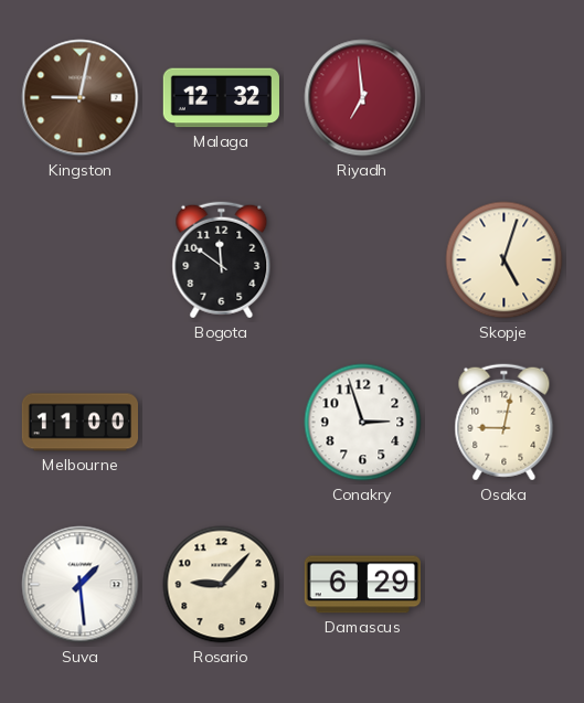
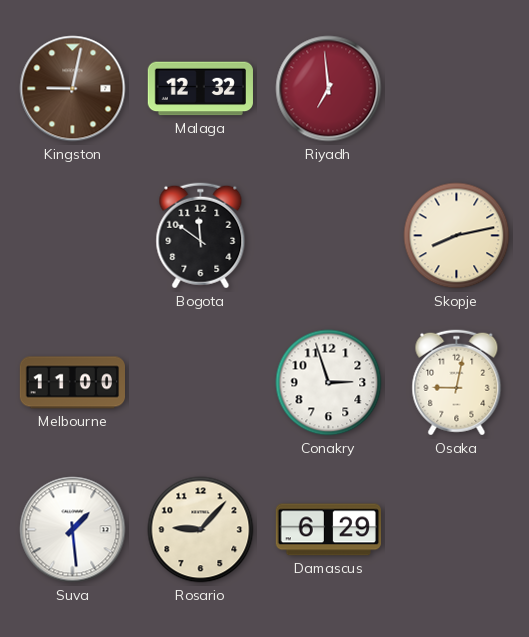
Skopje: 5:03 -> 8:13 (457, 236)
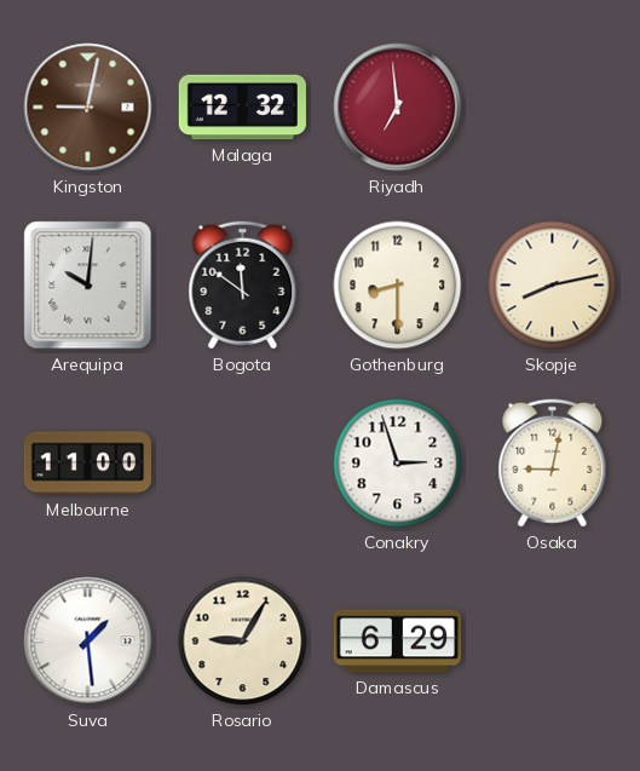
Arequipa: none -> 10:01 (88, 286)
Gothenburg: none -> 8:30 (398, 286)
Rosario: 9:07 -> 9:05 (243, 641)
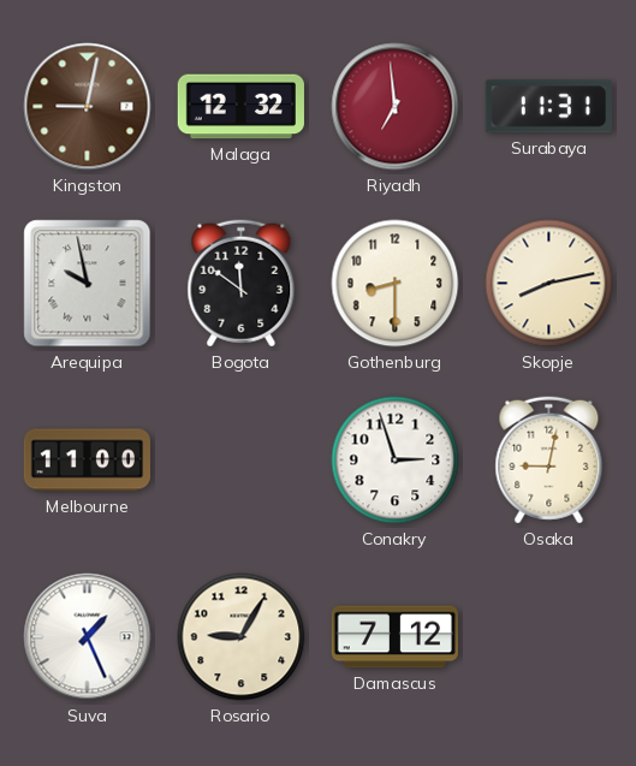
Surabaya: none -> 11:31 (548, 107)
Arequipa: 10:01 -> 9:58 (88, 284)
Suva: 1:29 -> 1:26 (88, 637)
Damascus: 6:29 -> 7:12 (394, 637)
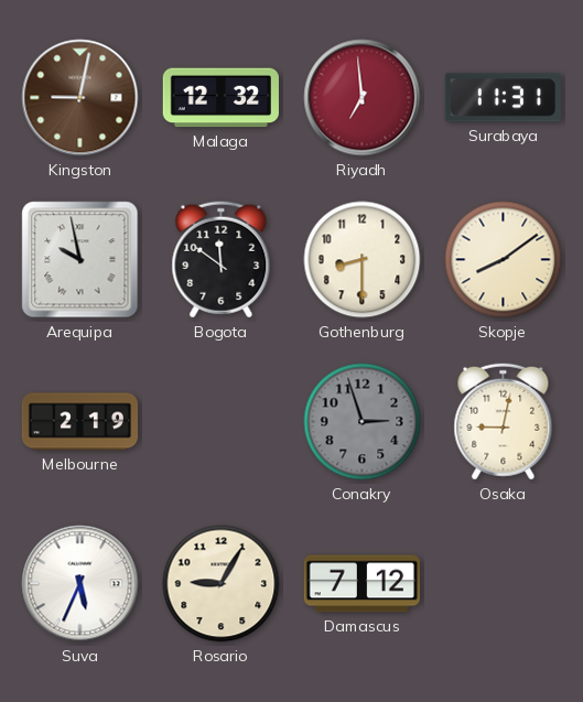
Skopje: 8:13 -> 8:09 (504, 260)
Melbourne: 11:00 -> 2:19 (79, 422)
Conakry dial: white -> grey (363, 422)
Suva: 1:26 -> 5:34 (80, 584)
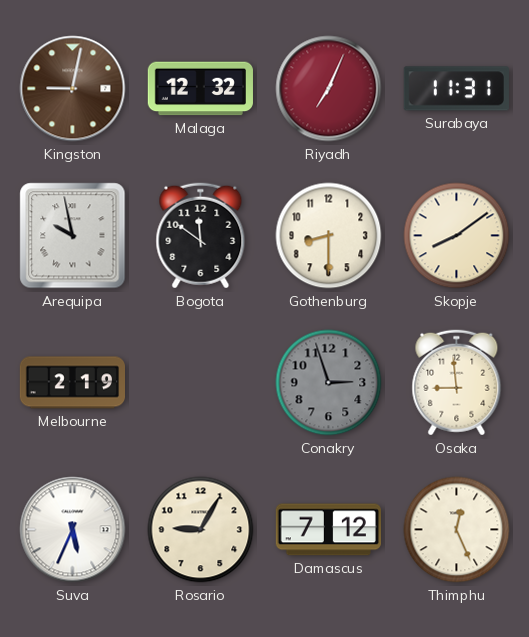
Riyadh: 6:59 -> 7:04 (329, 89)
Osaka: 9:02 -> 8:59 (457, 383)
Thimphu: none -> 12:26 (457, 530)
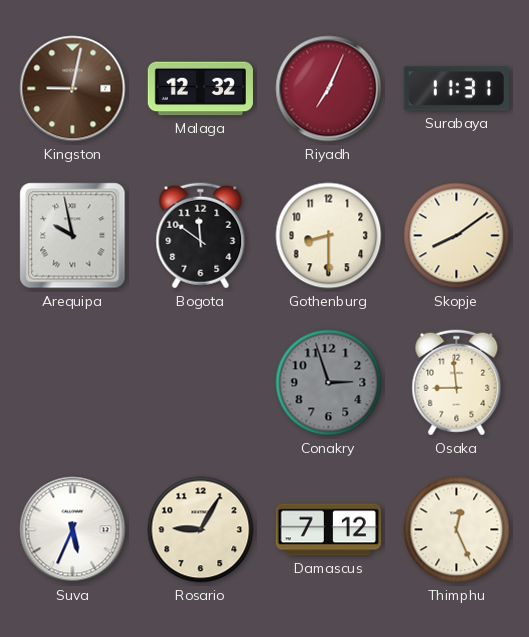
Melbourne: 2:19 -> none (72, 383)
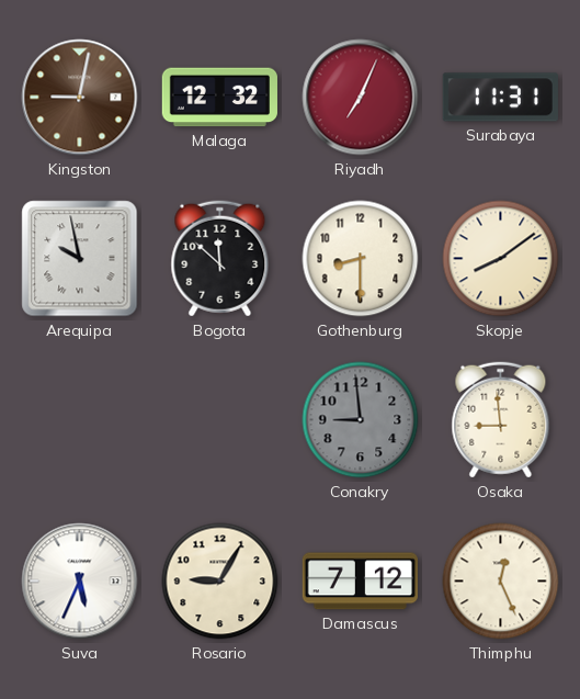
Bogota: 11:51 -> 11:52 (220, 259)
Conakry: 2:57 -> 8:59 (361, 420)
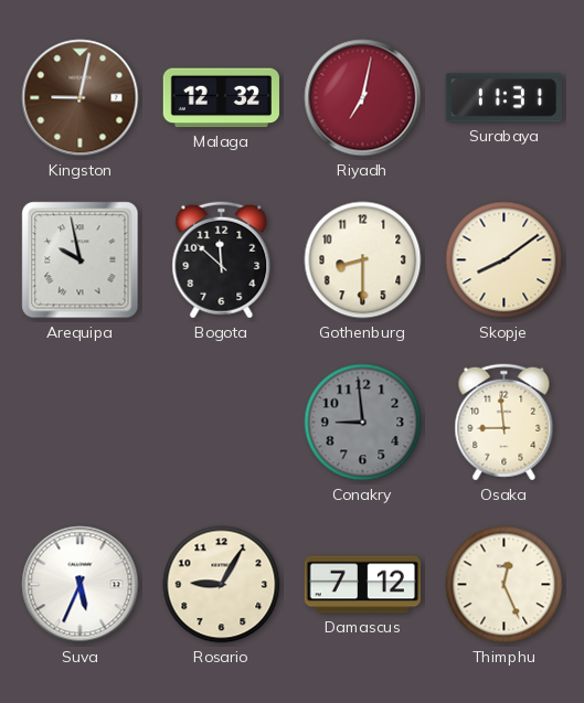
Riyadh: 7:04 -> 7:02 (363, 98)
